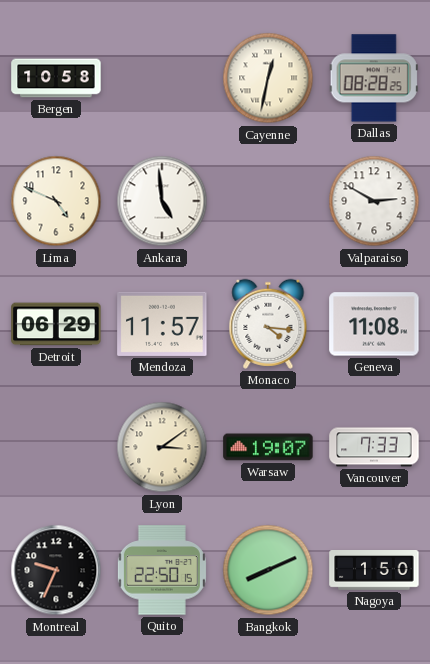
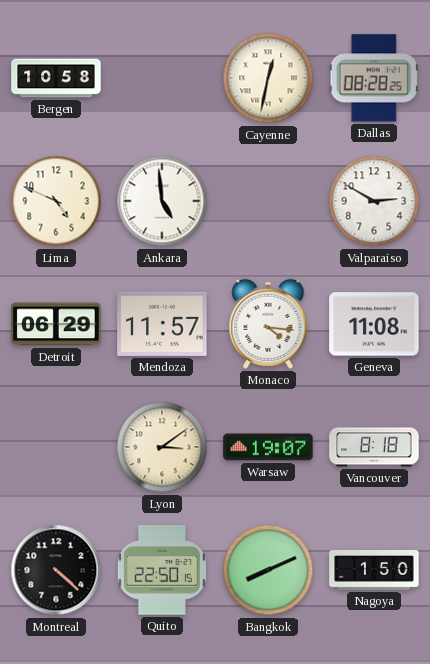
Vancouver: 7:33 -> 8:18 (374, 447)
Montreal: 9:34 -> 4:22 (56, 570)
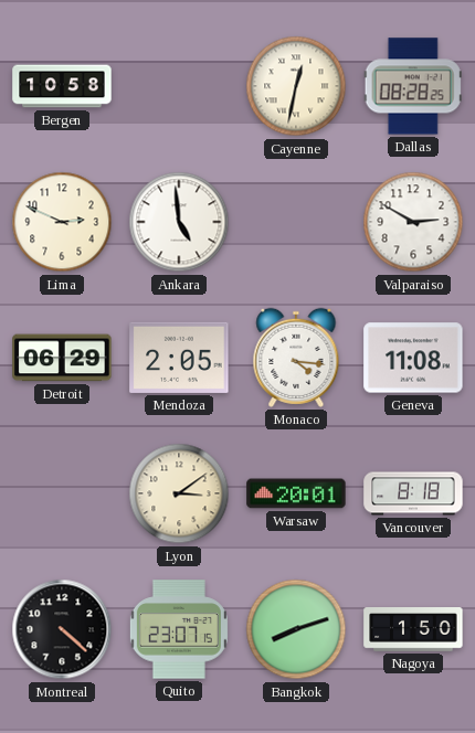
Lima: 4:49 -> 2:49 (62, 222)
Mendoza: 11:57 -> 2:05 (179, 358)
Warsaw: 19:07 -> 20:01 (296, 493)
Quito: 22:50 -> 23:07 (179, 629)
Bangkok: 8:11 -> 8:12 (296, 629)
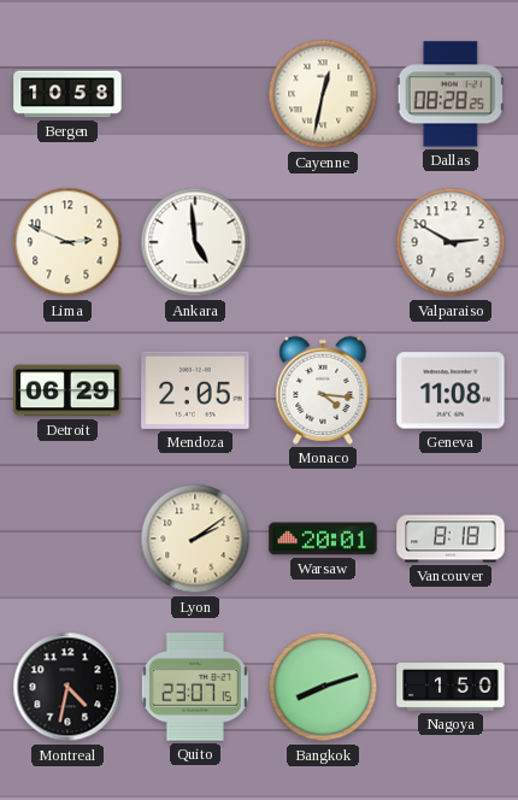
Lyon: 3:09 -> 2:09 (195, 539)
Montreal: 4:22 -> 4:32 (67, 687)
